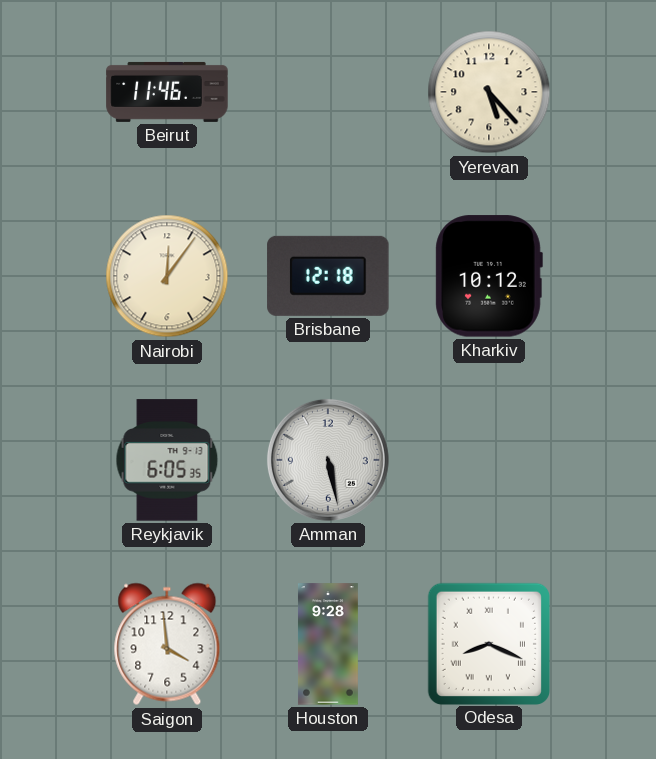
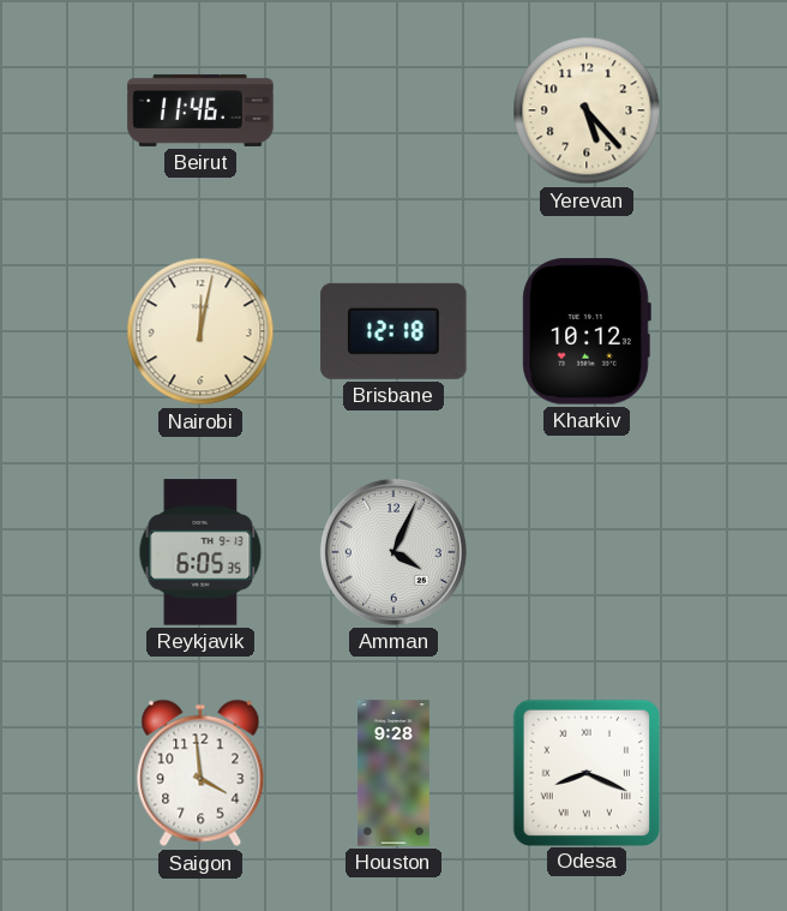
Nairobi: 12:06 -> 12:02 (200, 331)
Amman: 5:28 -> 4:04 (393, 552)
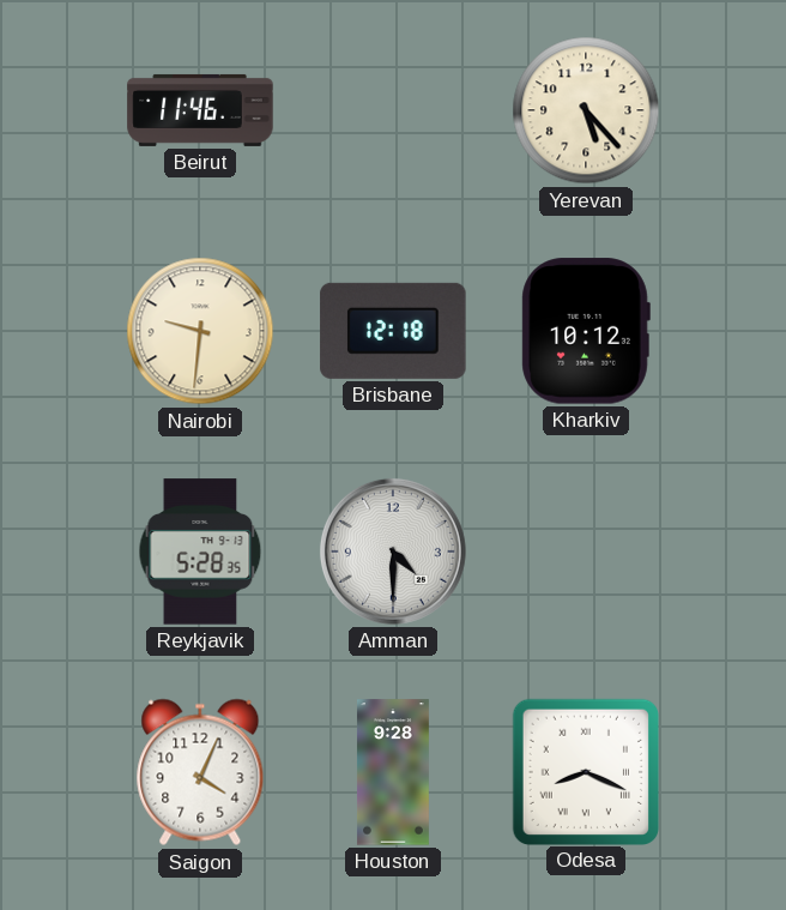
Nairobi: 12:02 -> 9:31 (200, 331)
Reykjavik: 6:05 -> 5:28 (200, 552)
Amman: 4:04 -> 4:30 (393, 552)
Saigon: 3:59 -> 4:04 (200, 772)
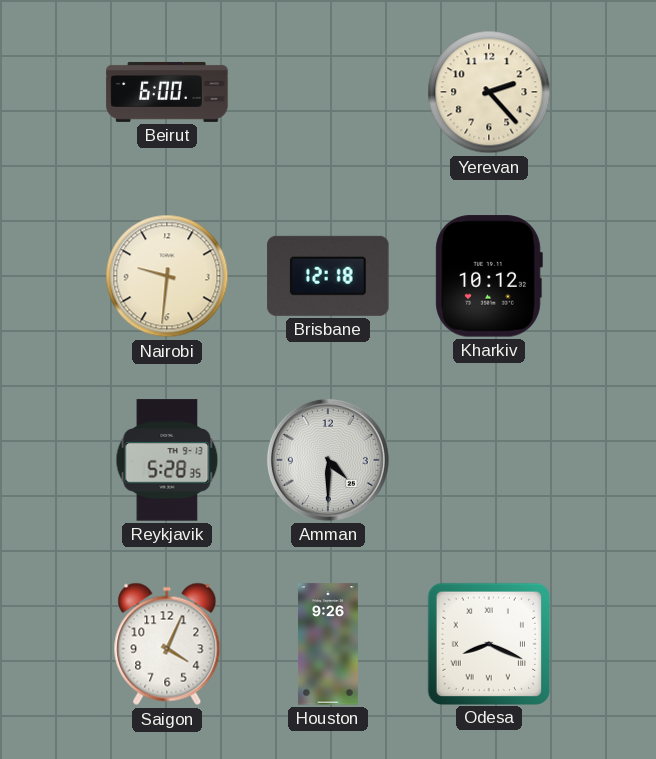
Beirut: 11:46 -> 6:00 (167, 92)
Yerevan: 5:23 -> 2:23 (489, 92)
Houston: 9:28 -> 9:26 (328, 644)
